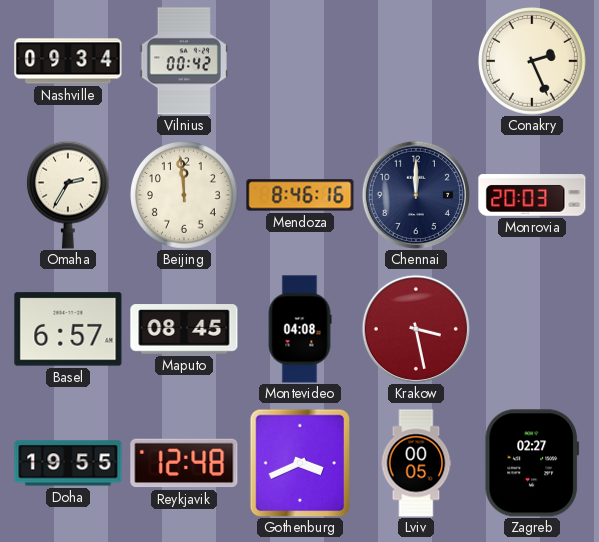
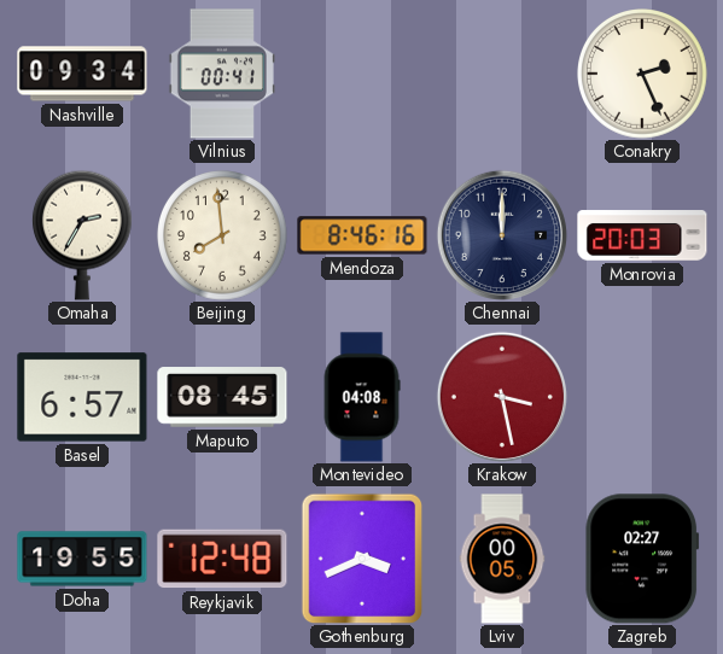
Vilnius: 00:42 -> 00:41 (222, 74)
Beijing: 11:59 -> 7:59 (223, 237)
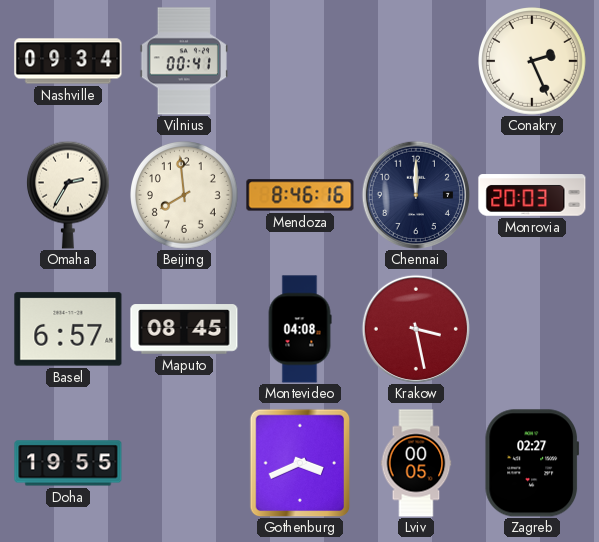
Reykjavik: 12:48 -> none (222, 559)
